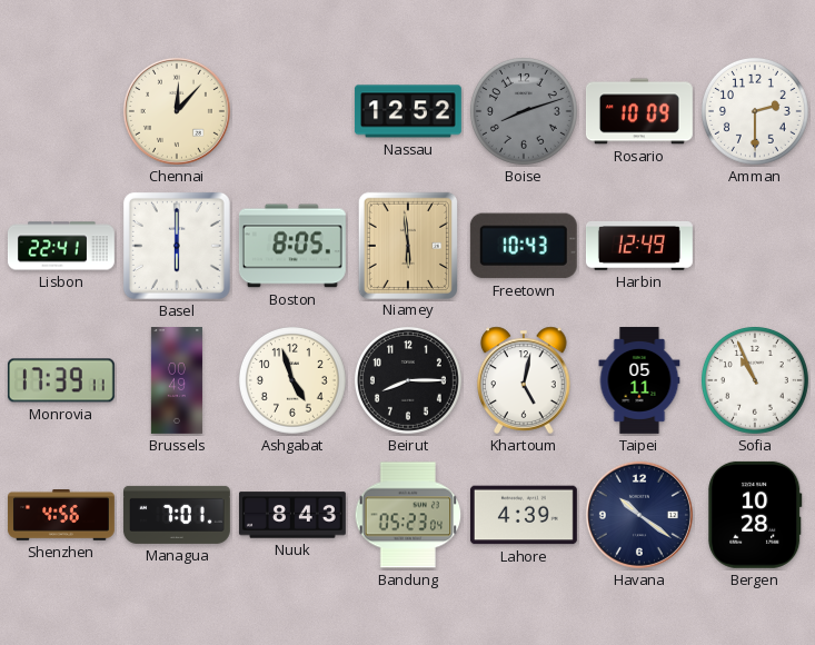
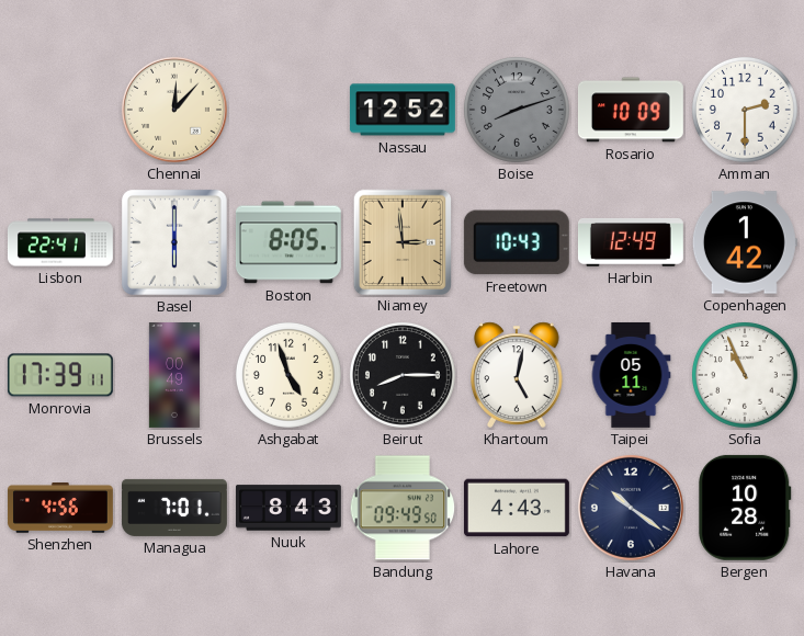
Niamey: 5:59 -> 2:59 (401, 241)
Copenhagen: none -> 1:42 (745, 242)
Bandung: 05:23 -> 09:49 (403, 508)
Lahore: 4:39 -> 4:43 (517, 508)
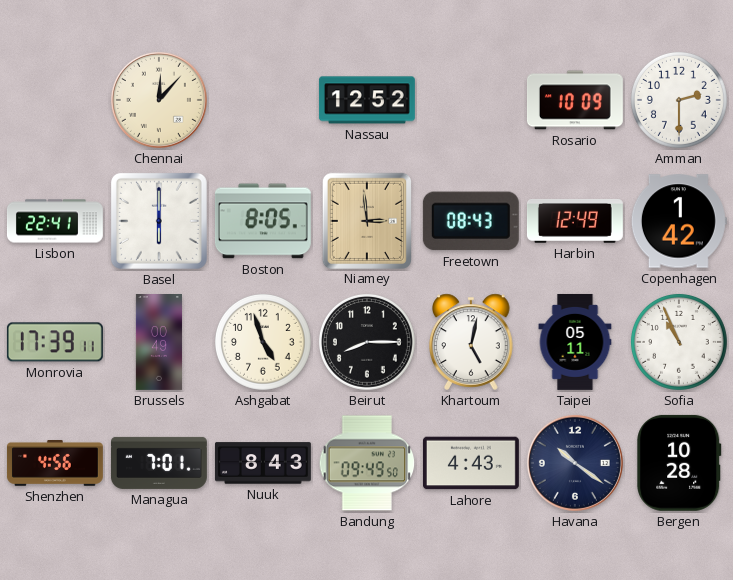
Boise: 8:12 -> none (517, 110)
Freetown: 10:43 -> 08:43 (471, 221)
